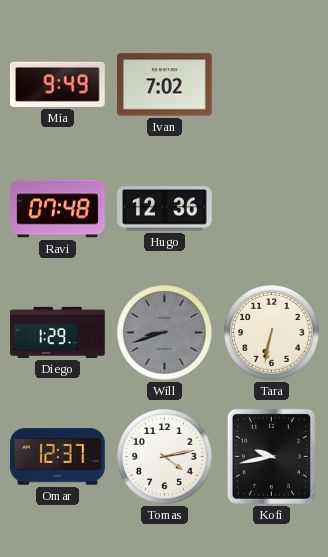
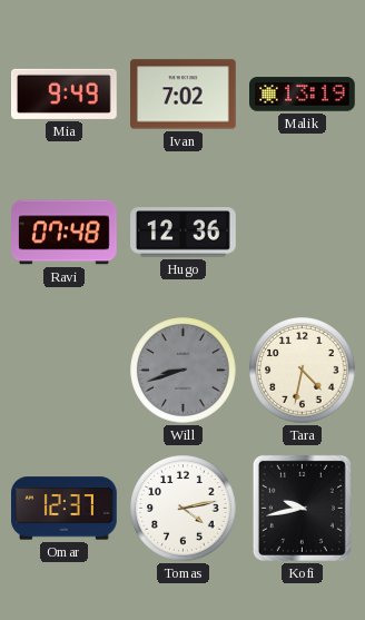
Malik: none -> 13:19 (303, 95)
Diego: 1:29 -> none (58, 332)
Tara: 6:32 -> 4:32 (303, 371)
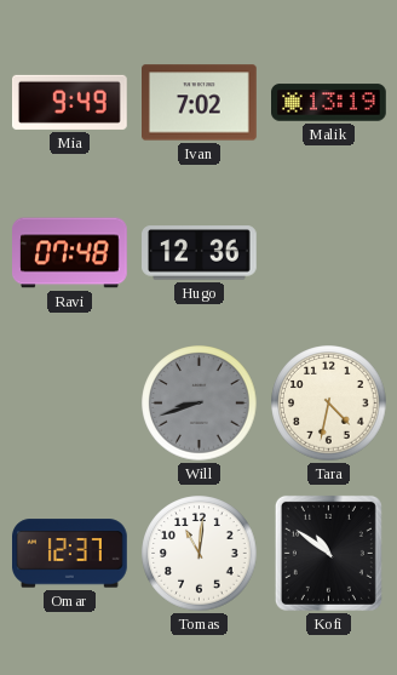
Tomas: 4:13 -> 11:01 (200, 554)
Kofi: 9:43 -> 10:51 (328, 553)
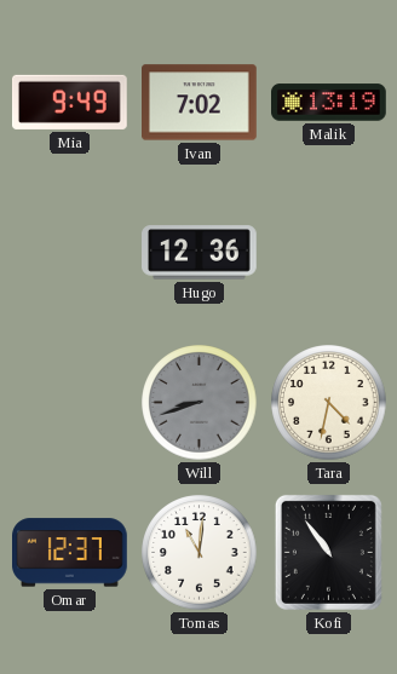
Ravi: 07:48 -> none (70, 253)
Kofi: 10:51 -> 10:54 (328, 552)
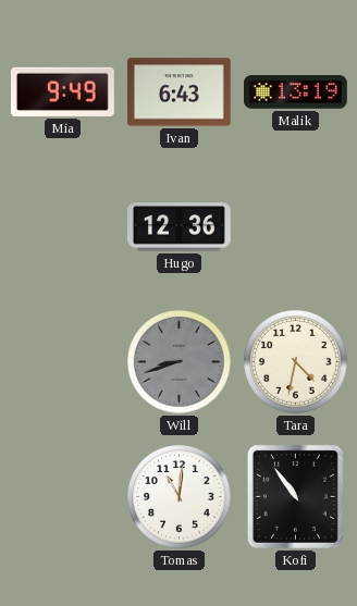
Ivan: 7:02 -> 6:43 (180, 92)
Omar: 12:37 -> none (70, 553)
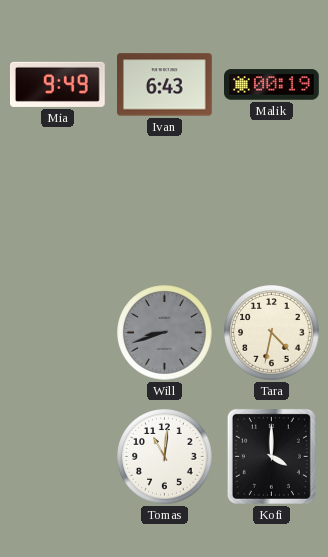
Malik: 13:19 -> 00:19 (272, 85)
Hugo: 12:36 -> none (180, 227)
Kofi: 10:54 -> 4:00 (271, 456)
